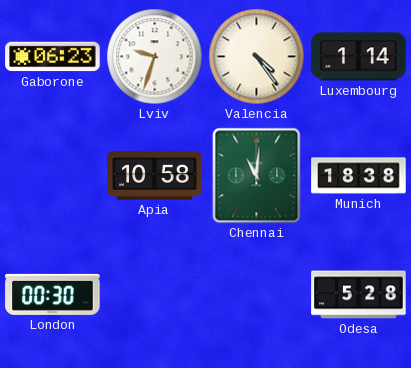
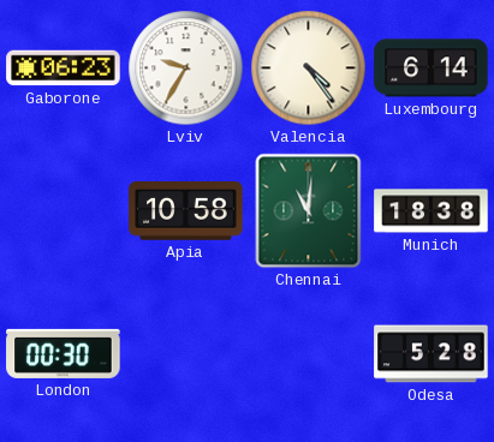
Lviv: 9:33 -> 9:35 (186, 68)
Luxembourg: 1:14 -> 6:14 (431, 68)
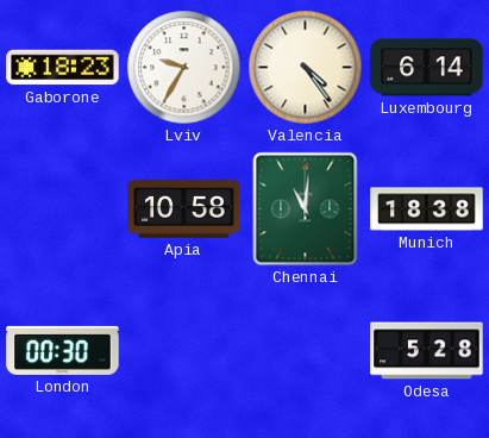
Gaborone: 06:23 -> 18:23 (63, 68)
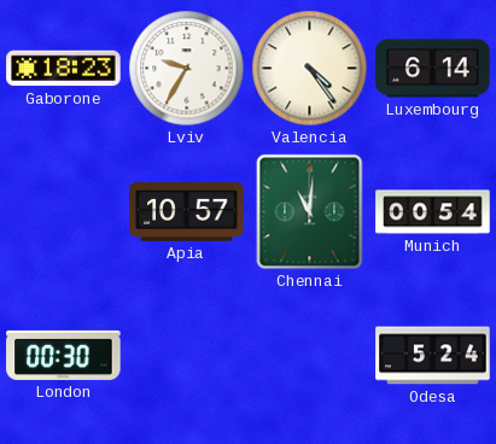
Apia: 10:58 -> 10:57 (187, 212)
Munich: 18:38 -> 00:54 (433, 212)
Odesa: 5:28 -> 5:24 (433, 356)
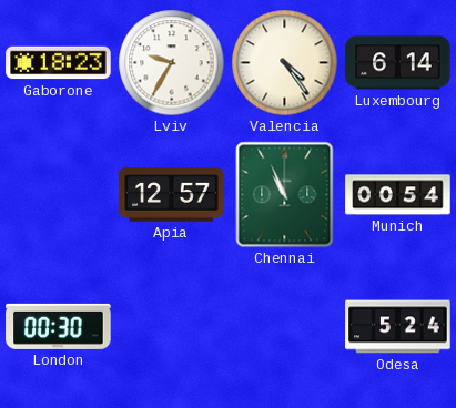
Apia: 10:57 -> 12:57 (172, 195)
Chennai: 11:01 -> 10:56 (285, 195)
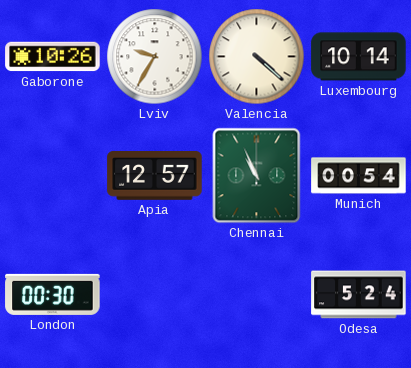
Gaborone: 18:23 -> 10:26 (53, 57)
Valencia: 4:24 -> 4:22 (257, 57)
Luxembourg: 6:14 -> 10:14 (359, 57)
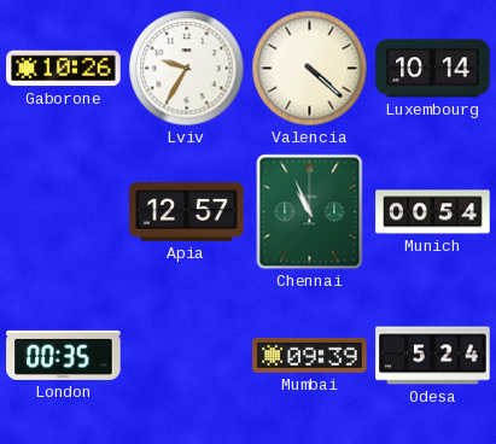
London: 00:30 -> 00:35 (64, 355)
Mumbai: none -> 09:39 (310, 355)
